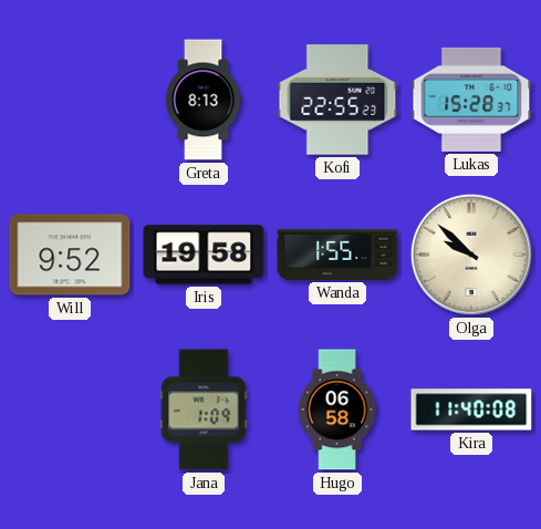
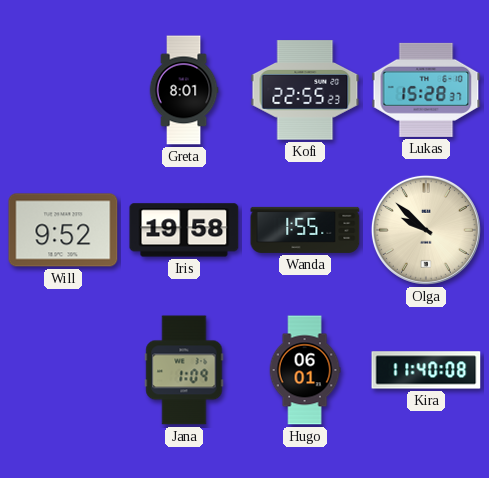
Greta: 8:13 -> 8:01 (184, 90)
Hugo: 06:58 -> 06:01 (305, 370)
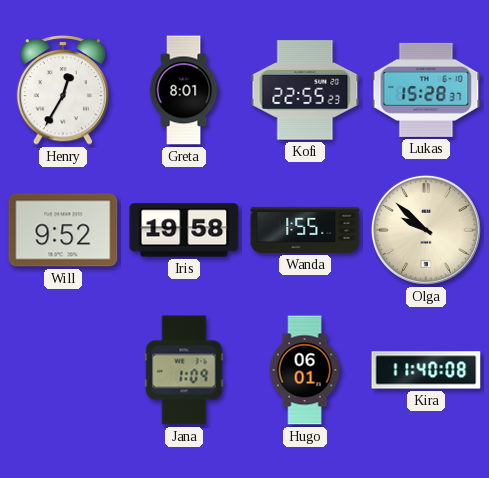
Henry: none -> 12:35 (63, 90)
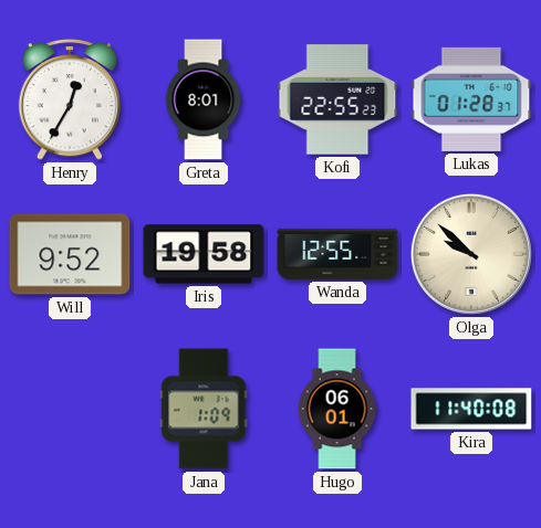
Lukas: 15:28 -> 01:28 (471, 99)
Wanda: 1:55 -> 12:55 (337, 254)
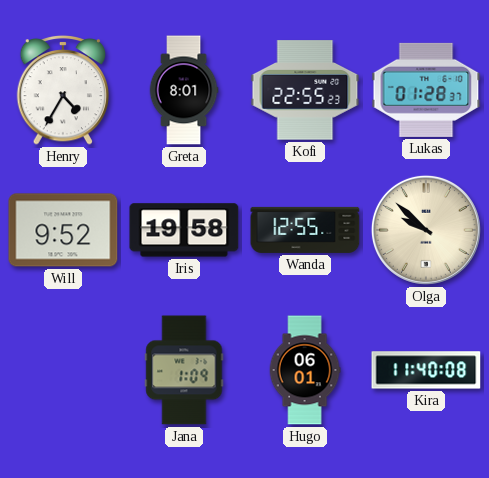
Henry: 12:35 -> 4:35 (63, 90)
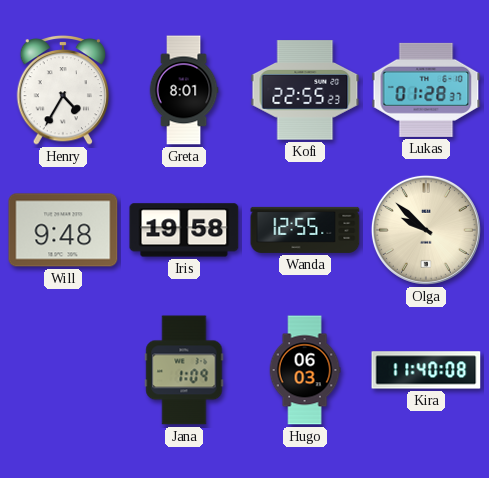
Will: 9:52 -> 9:48 (63, 230)
Hugo: 06:01 -> 06:03 (305, 370)
